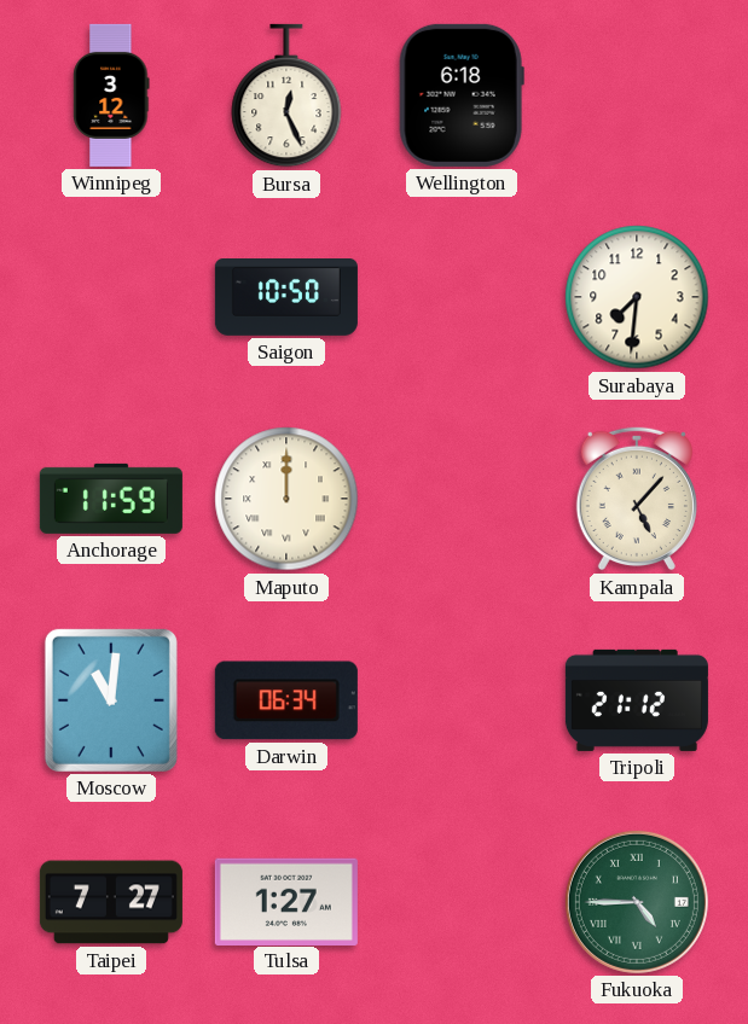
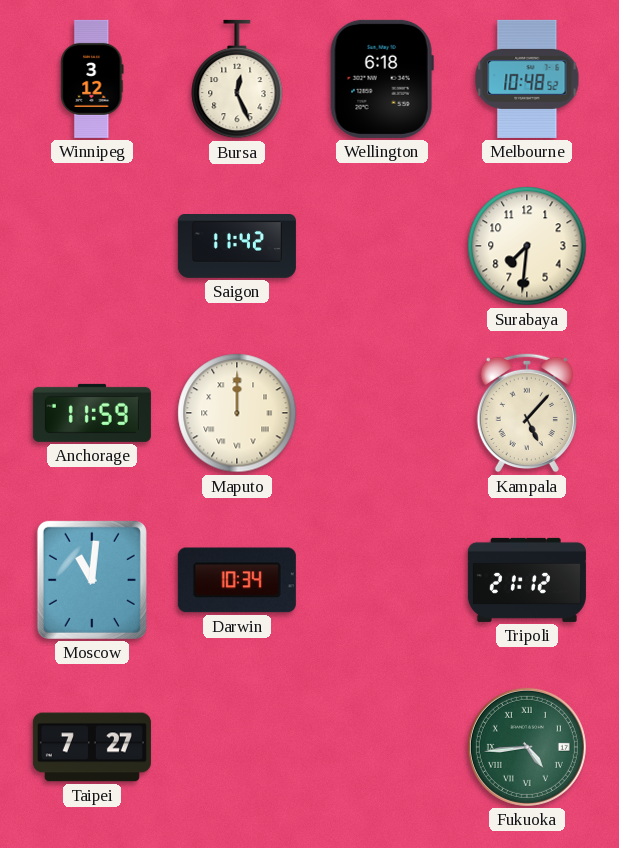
Melbourne: none -> 10:48 (527, 79)
Saigon: 10:50 -> 11:42 (237, 247)
Darwin: 06:34 -> 10:34 (237, 580)
Tulsa: 1:27 -> none (286, 901)
Fukuoka: 4:45 -> 4:44 (527, 747)
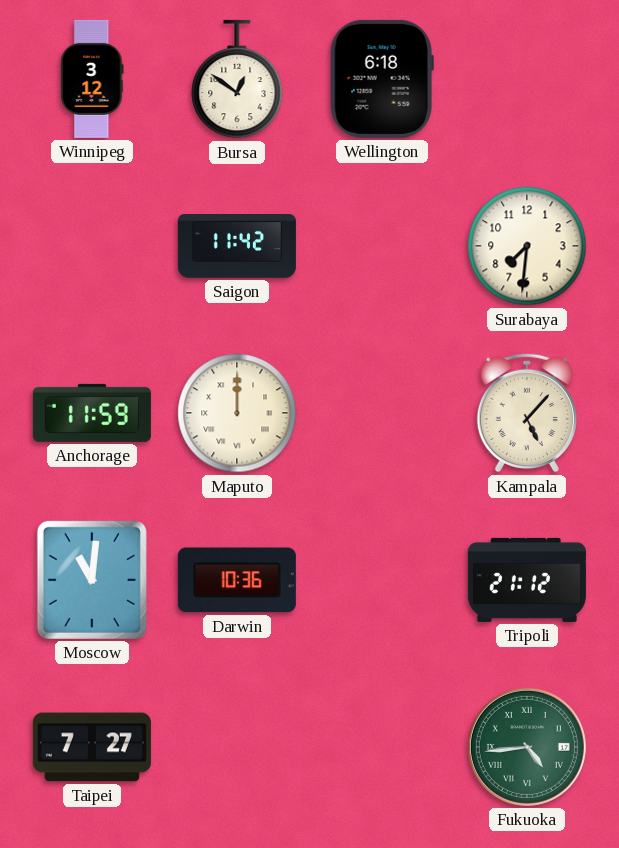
Bursa: 12:26 -> 12:51 (237, 79)
Melbourne: 10:48 -> none (527, 79)
Darwin: 10:34 -> 10:36 (237, 580)
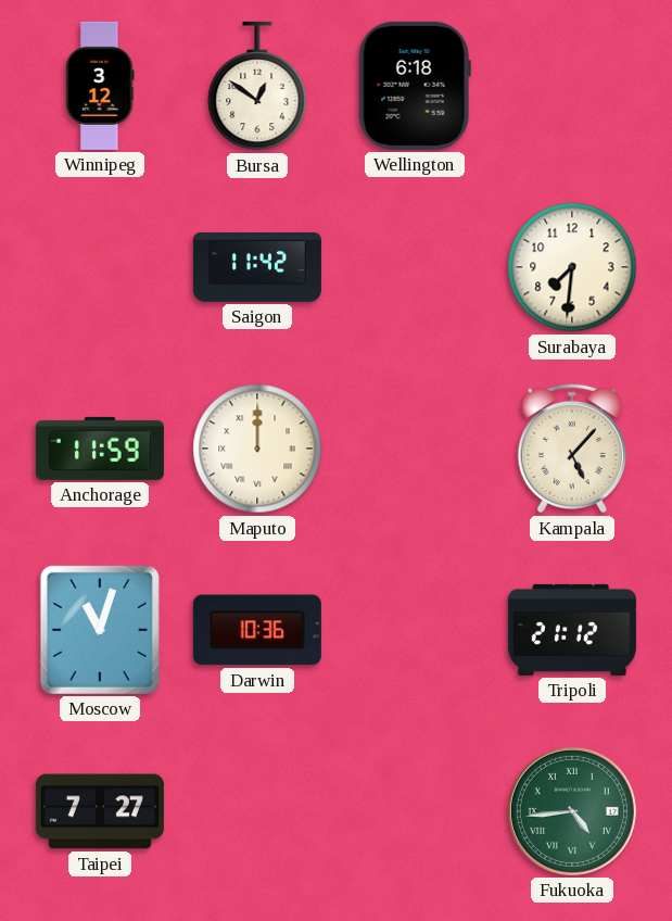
Moscow: 11:01 -> 11:03 (100, 630)
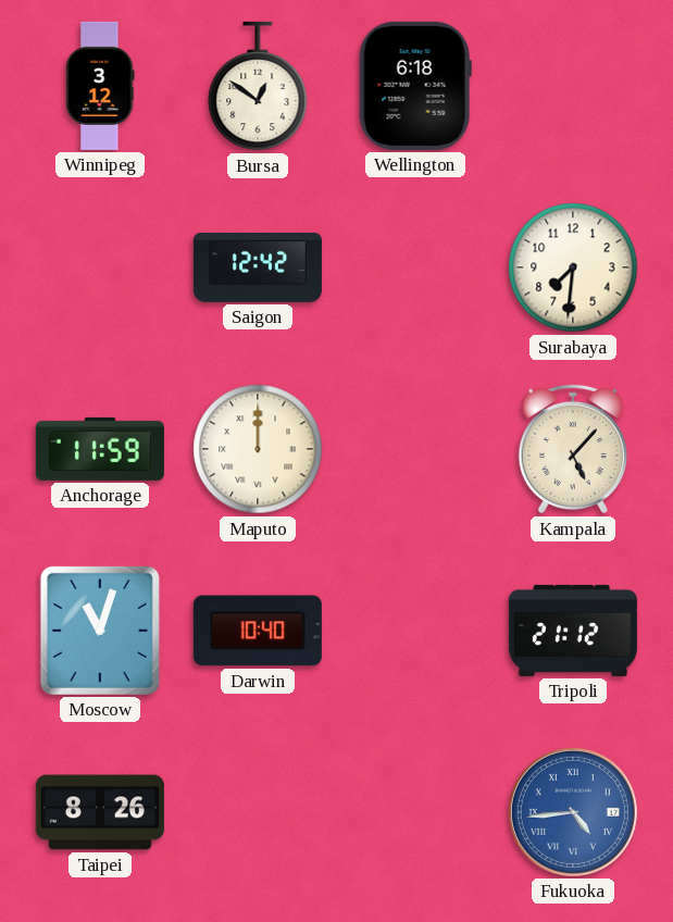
Saigon: 11:42 -> 12:42 (258, 269)
Darwin: 10:36 -> 10:40 (258, 631)
Taipei: 7:27 -> 8:26 (100, 812)
Fukuoka dial: green -> blue (573, 812)
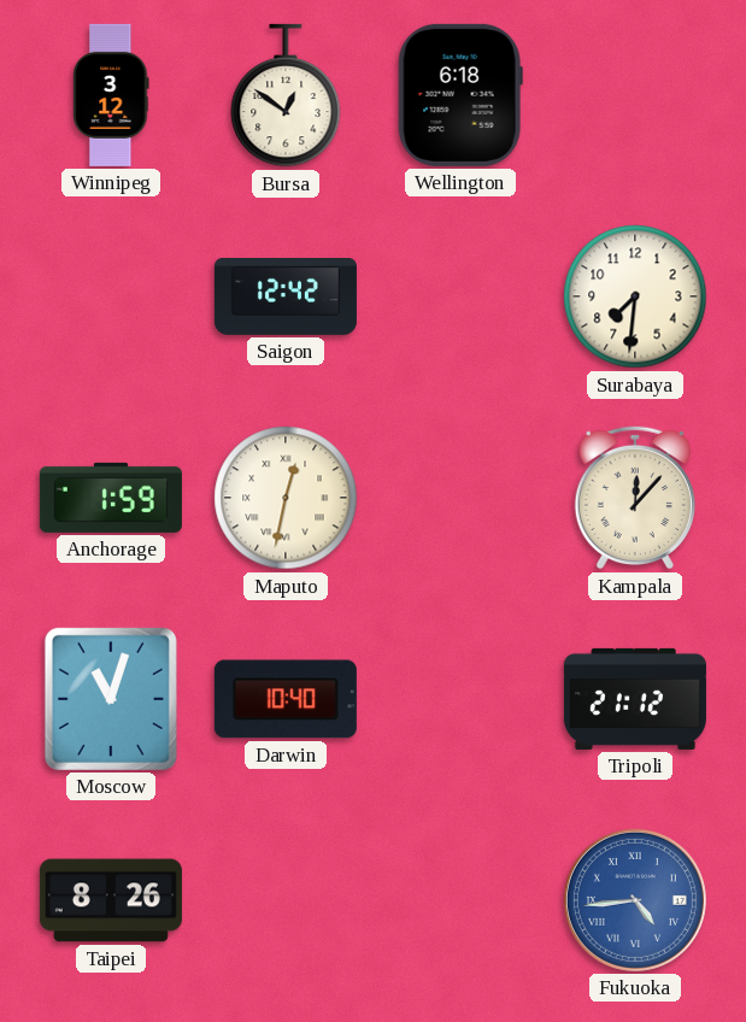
Anchorage: 11:59 -> 1:59 (111, 498)
Maputo: 12:00 -> 12:32 (286, 498)
Kampala: 5:07 -> 12:07 (635, 498)
